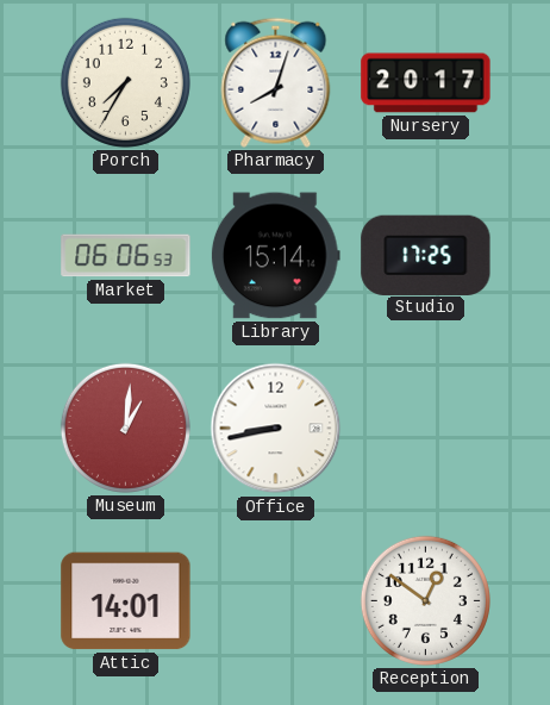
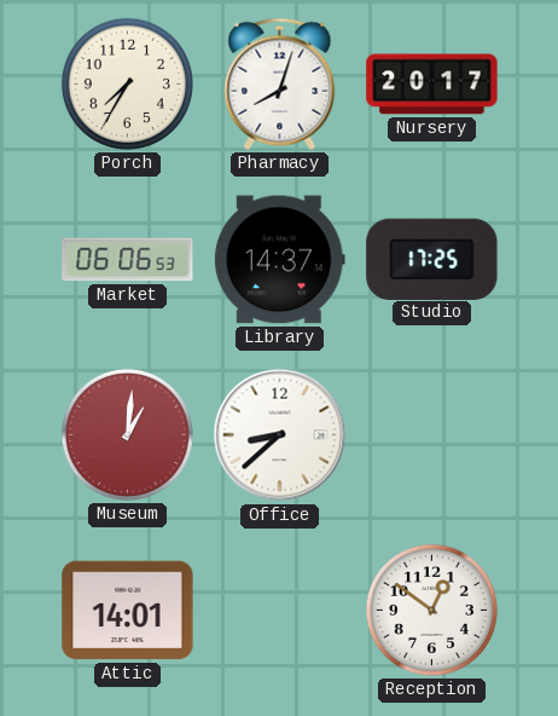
Library: 15:14 -> 14:37 (279, 260)
Office: 8:43 -> 8:38 (280, 435)
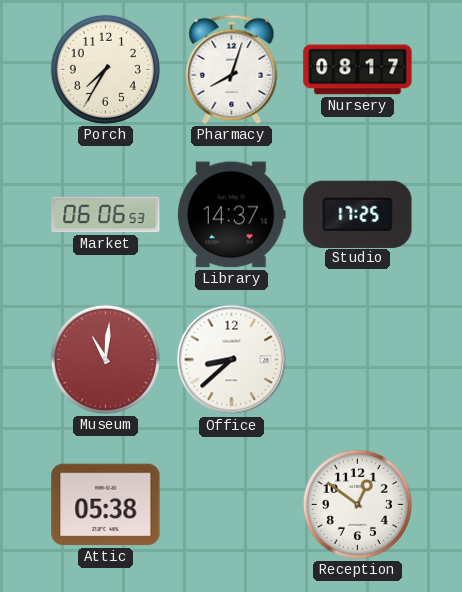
Nursery: 20:17 -> 08:17 (358, 70)
Museum: 1:01 -> 11:01 (105, 359)
Attic: 14:01 -> 05:38 (106, 505)
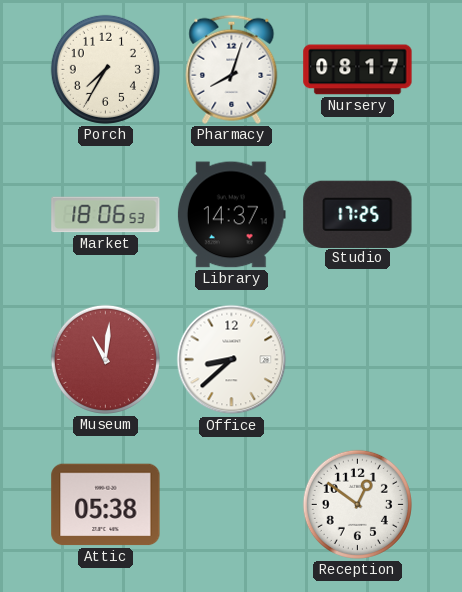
Market: 06:06 -> 18:06 (106, 215)
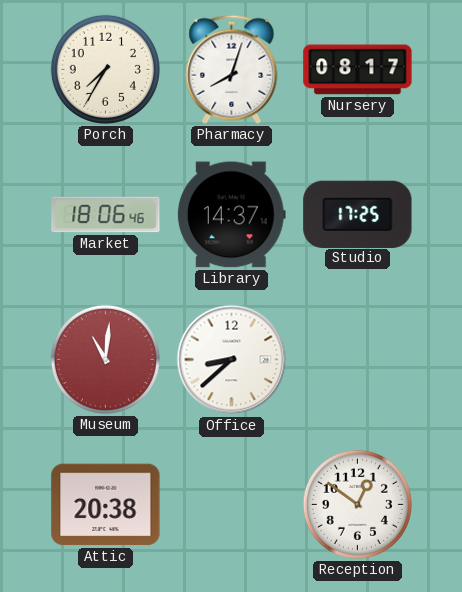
Market: 18:06:53 -> 18:06:46 (106, 215)
Attic: 05:38 -> 20:38 (106, 505)
